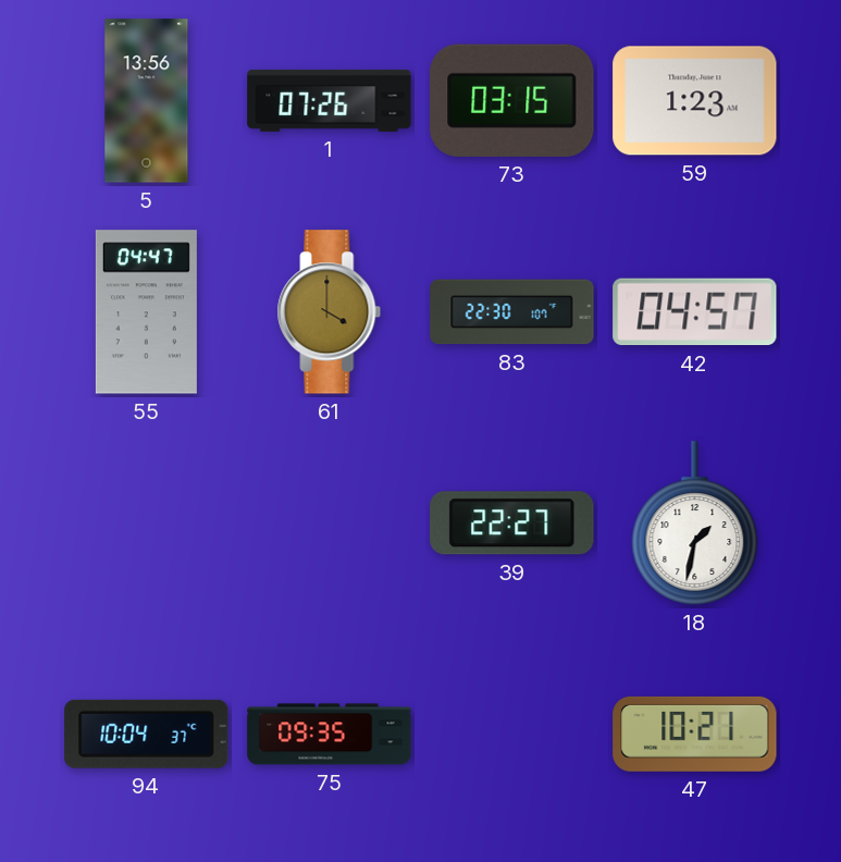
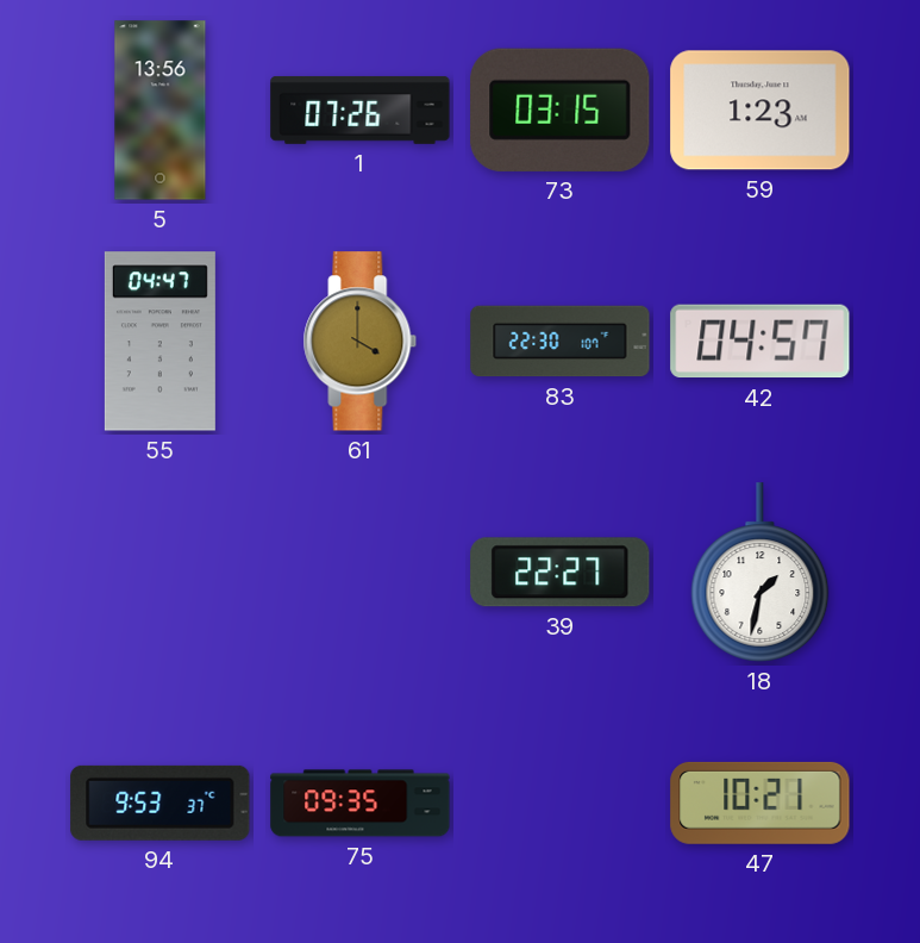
94: 10:04 -> 9:53 (161, 803)
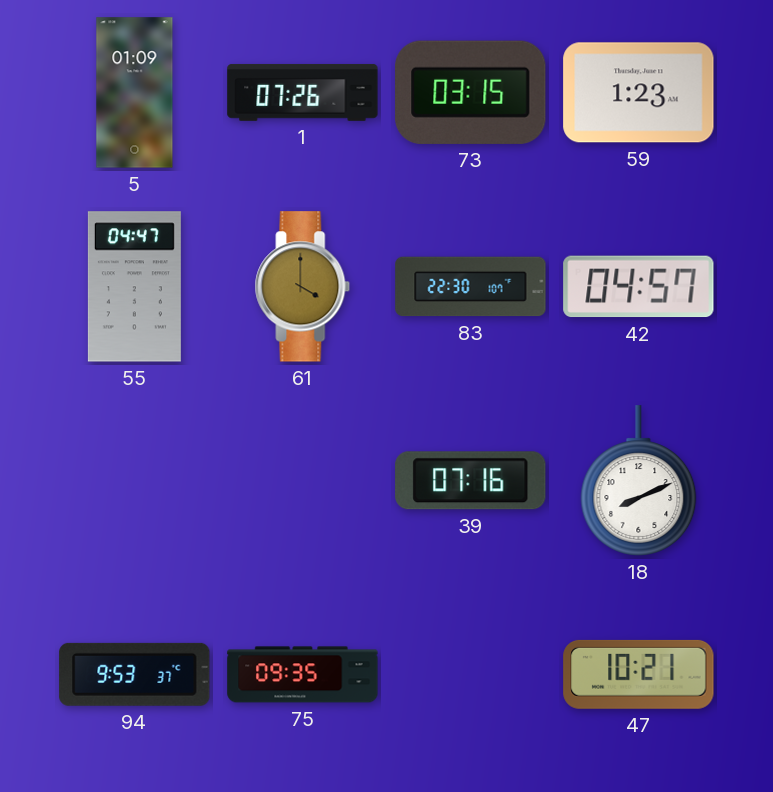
5: 13:56 -> 01:09 (135, 93)
39: 22:27 -> 07:16 (471, 481)
18: 1:32 -> 8:11 (639, 481)
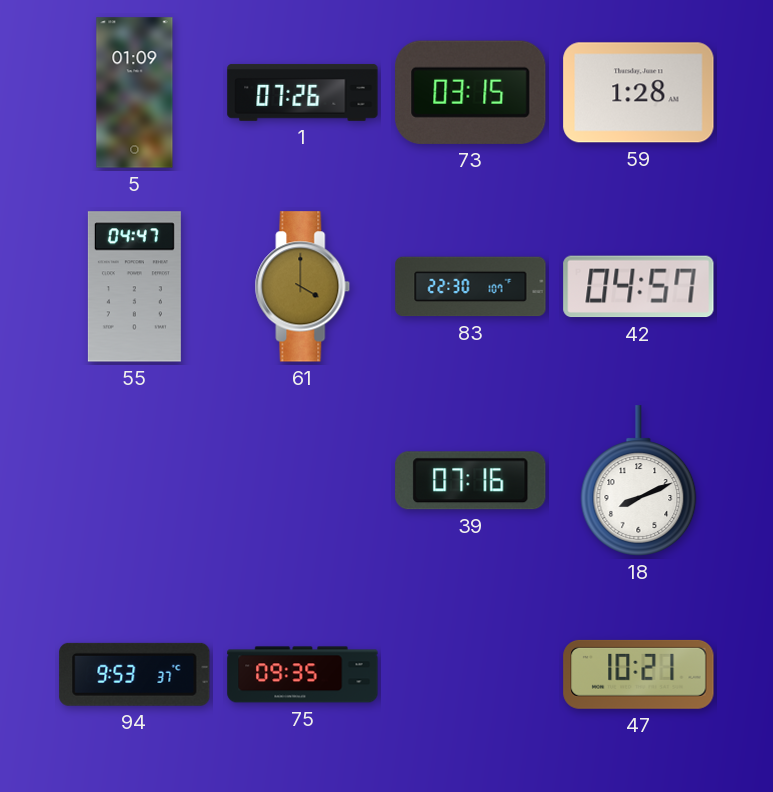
59: 1:23 -> 1:28 (639, 93)
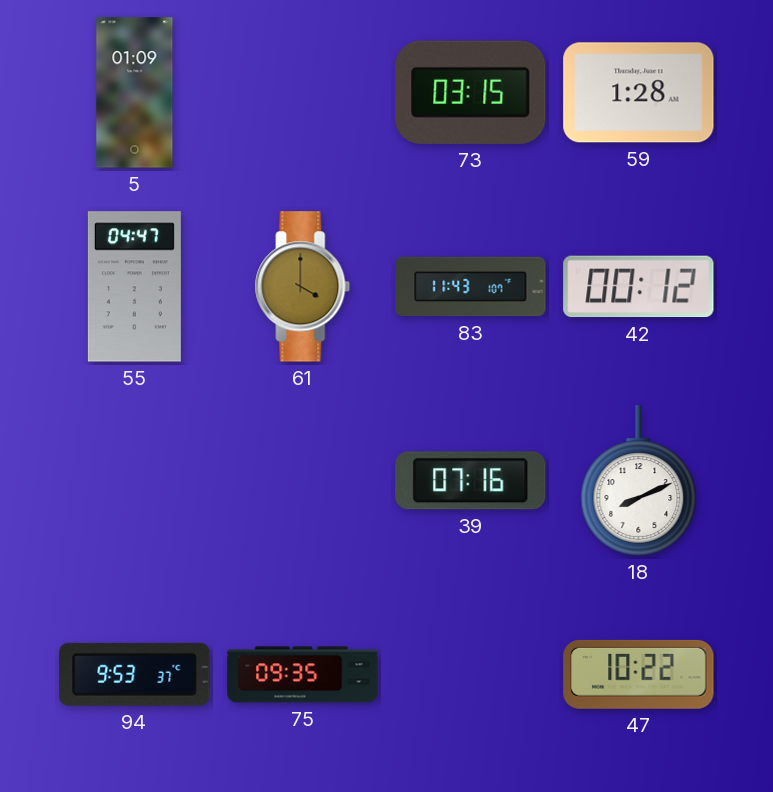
1: 07:26 -> none (303, 92)
83: 22:30 -> 11:43 (471, 287)
42: 04:57 -> 00:12 (639, 287)
47: 10:21 -> 10:22 (639, 674)
